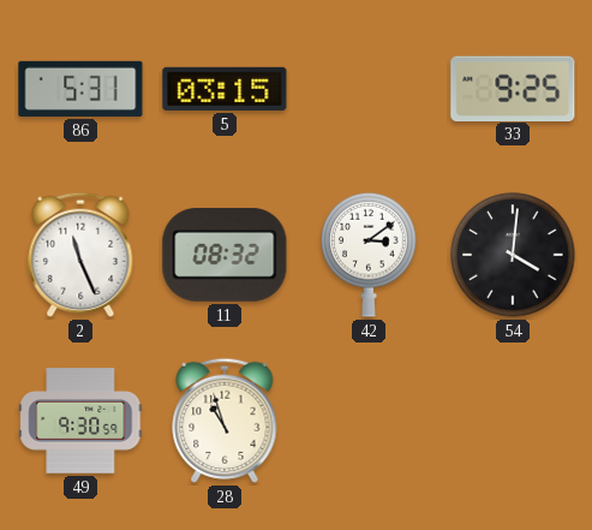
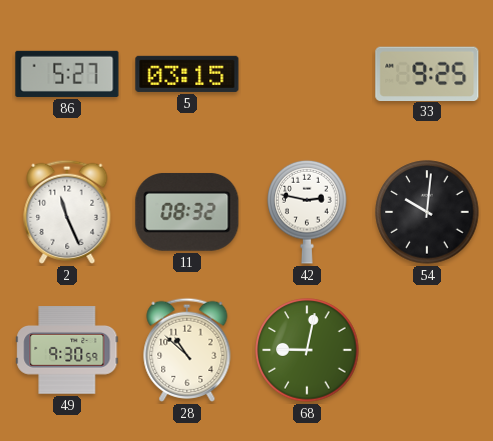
86: 5:31 -> 5:27 (67, 74)
42: 3:09 -> 2:47 (307, 212)
54: 4:01 -> 10:01 (427, 212)
28: 10:57 -> 10:52 (187, 350)
68: none -> 9:02 (307, 350)
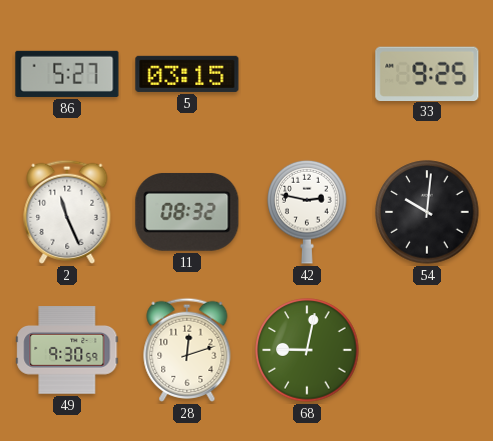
28: 10:52 -> 12:12 (187, 350)
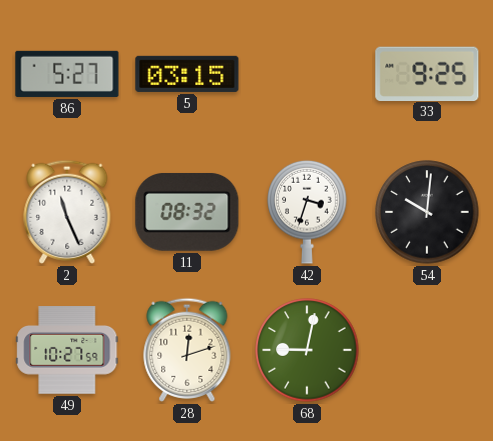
42: 2:47 -> 3:33 (307, 212)
49: 9:30 -> 10:27 (67, 350)
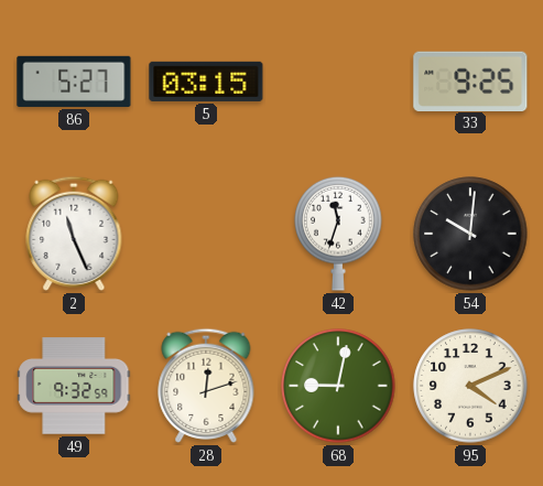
11: 08:32 -> none (187, 212)
42: 3:33 -> 11:33 (338, 234)
49: 10:27 -> 9:32 (74, 386)
95: none -> 4:11 (470, 386)
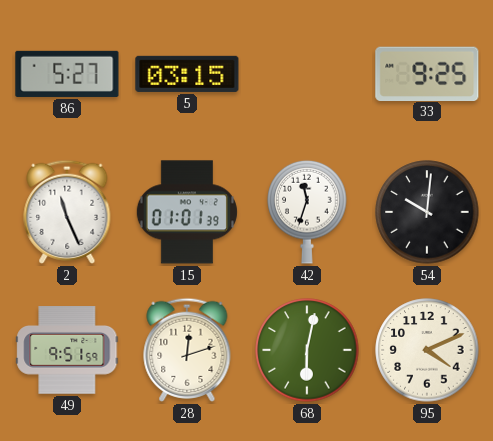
15: none -> 01:01 (187, 212)
49: 9:32 -> 9:51 (67, 350)
68: 9:02 -> 6:02 (307, 350)
